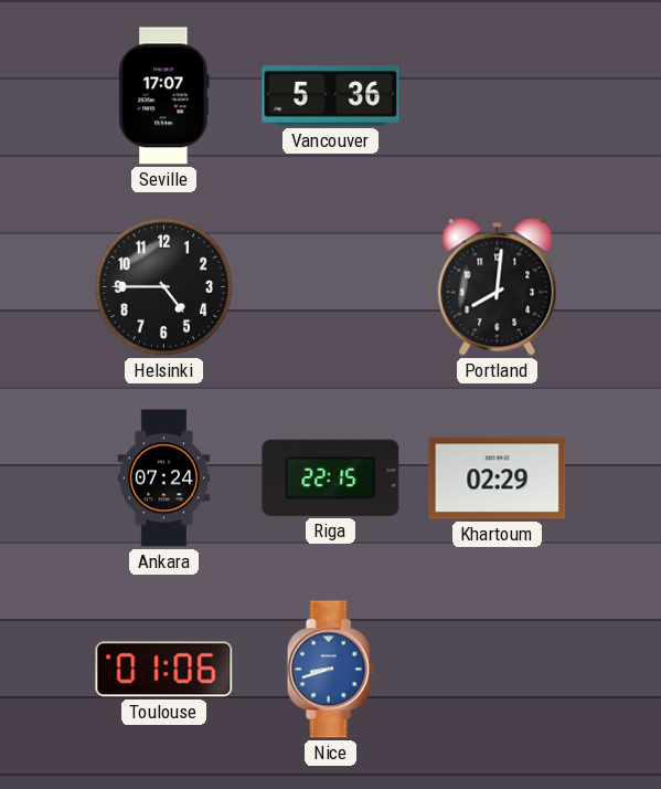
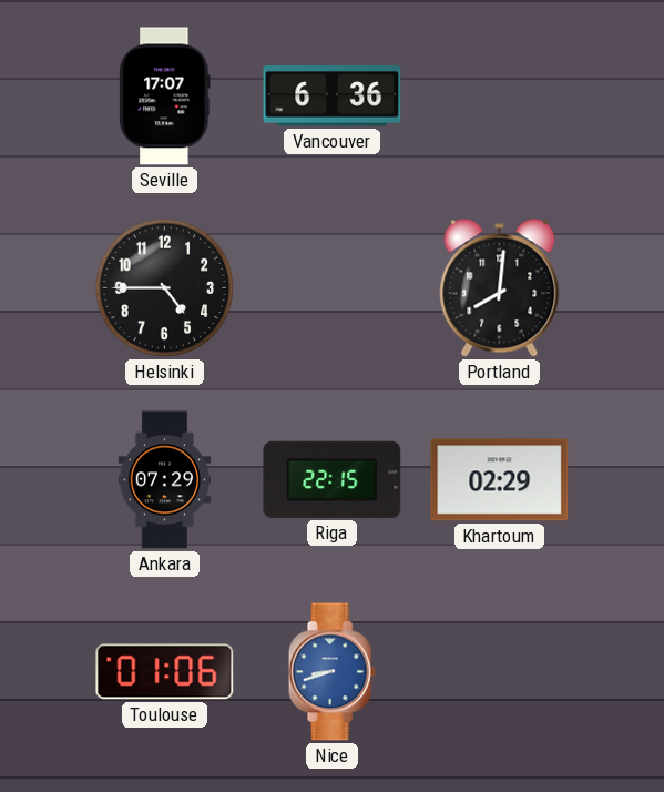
Vancouver: 5:36 -> 6:36 (333, 97)
Ankara: 07:24 -> 07:29 (165, 480)
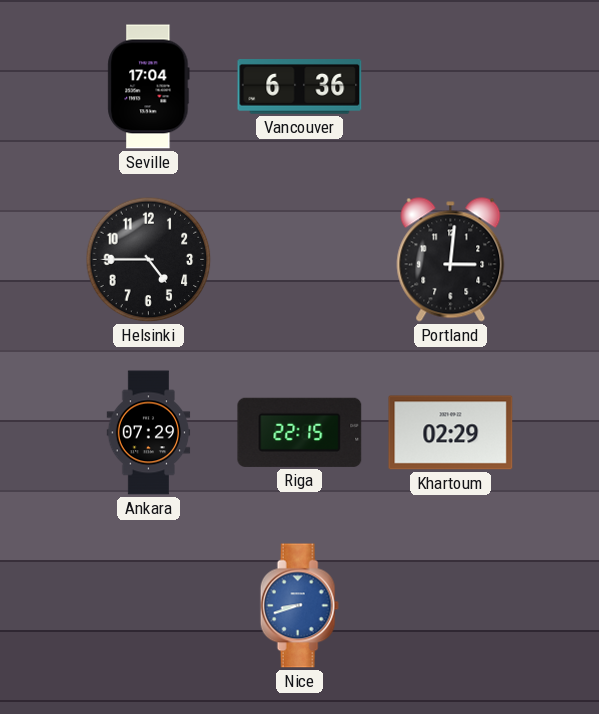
Seville: 17:07 -> 17:04 (149, 87)
Portland: 8:01 -> 3:01 (451, 260)
Toulouse: 01:06 -> none (165, 672)
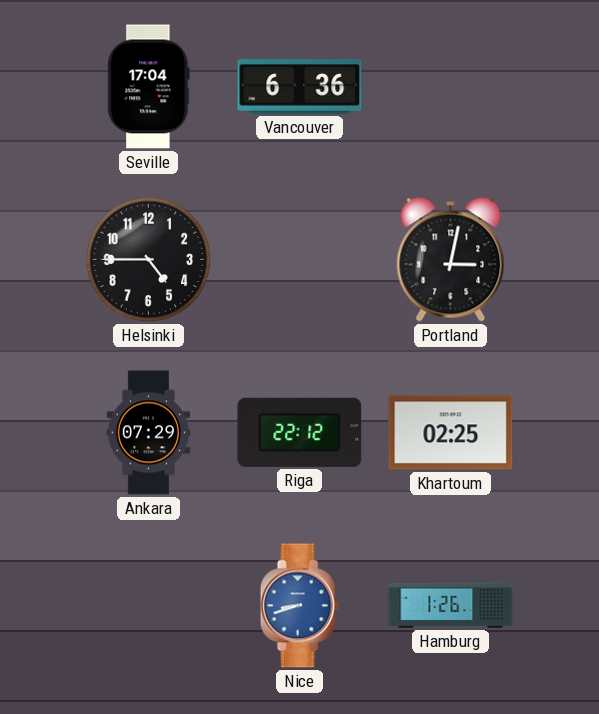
Portland: 3:01 -> 3:02 (451, 260)
Riga: 22:15 -> 22:12 (300, 432)
Khartoum: 02:29 -> 02:25 (451, 433)
Hamburg: none -> 1:26 (451, 605)
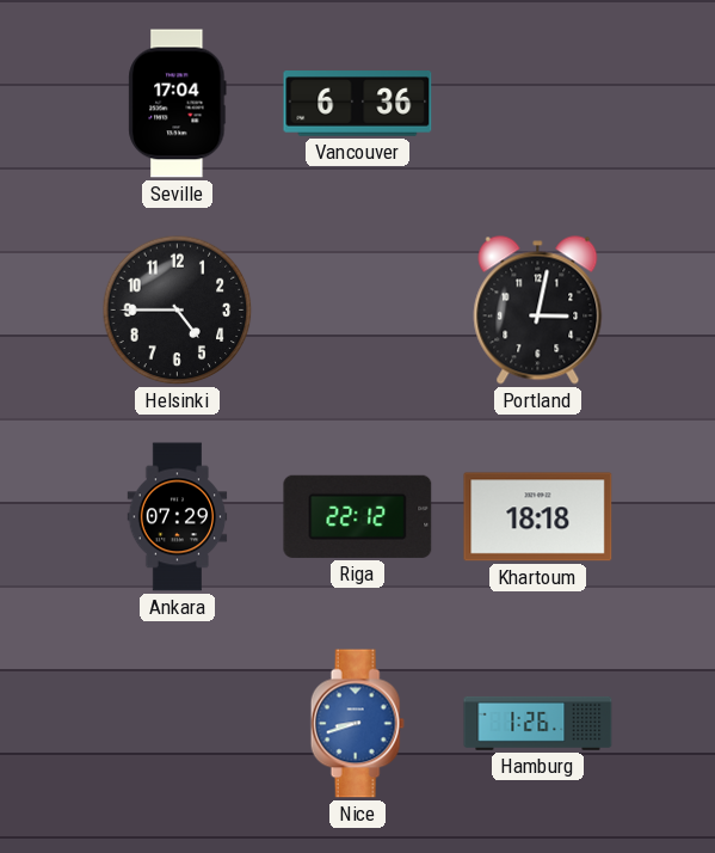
Khartoum: 02:25 -> 18:18 (538, 517)
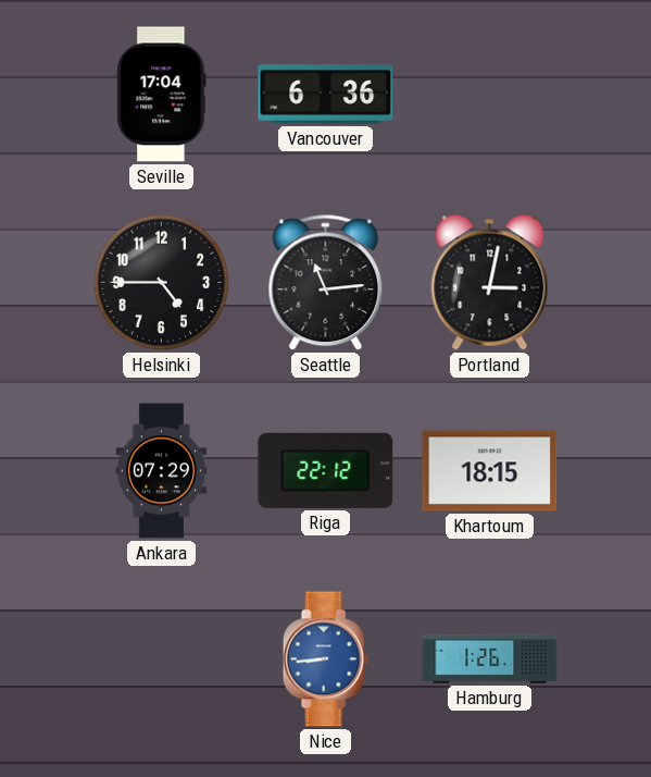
Seattle: none -> 11:14 (326, 283)
Khartoum: 18:18 -> 18:15 (490, 471)
Nice: 8:42 -> 8:44 (325, 659)
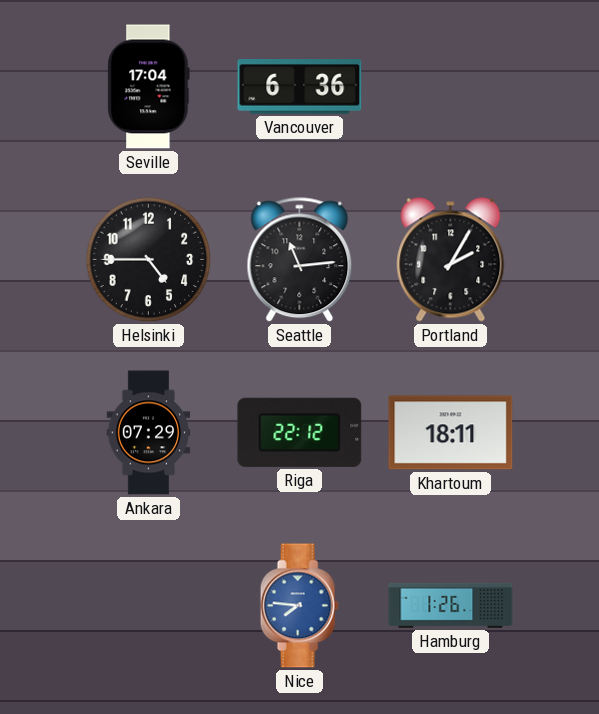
Portland: 3:02 -> 2:05 (451, 260)
Khartoum: 18:15 -> 18:11 (451, 433)
Nice: 8:44 -> 7:46 (299, 606)
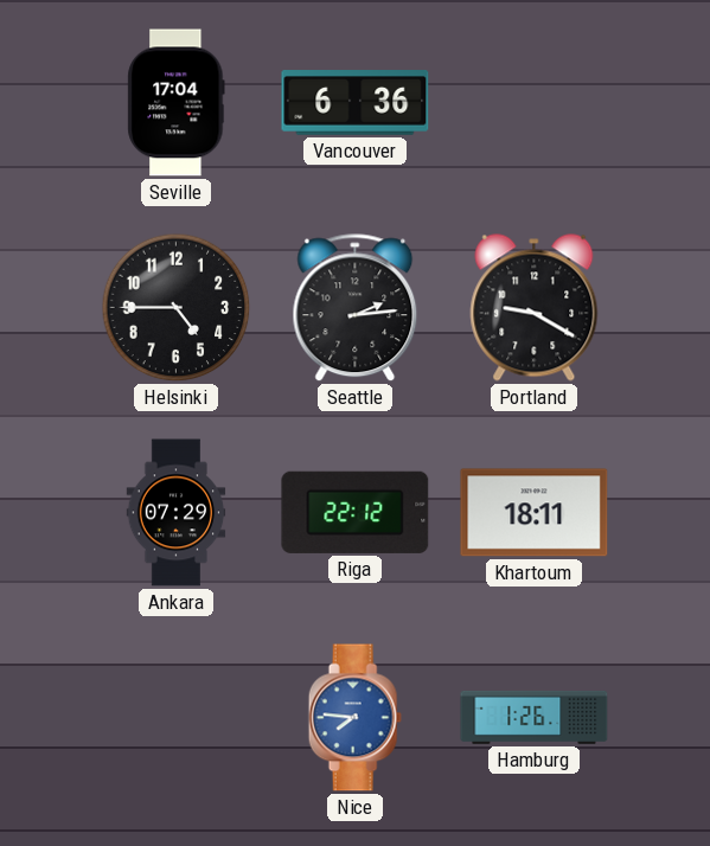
Seattle: 11:14 -> 2:14 (356, 308)
Portland: 2:05 -> 9:20 (535, 308)
